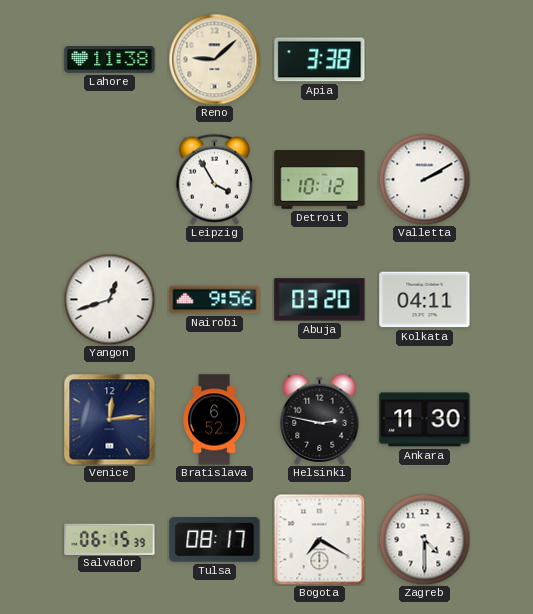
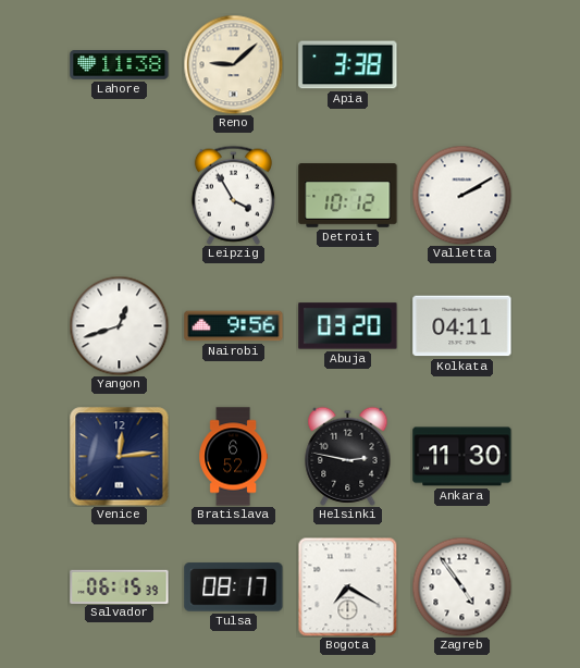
Zagreb: 4:30 -> 4:54 (461, 586)
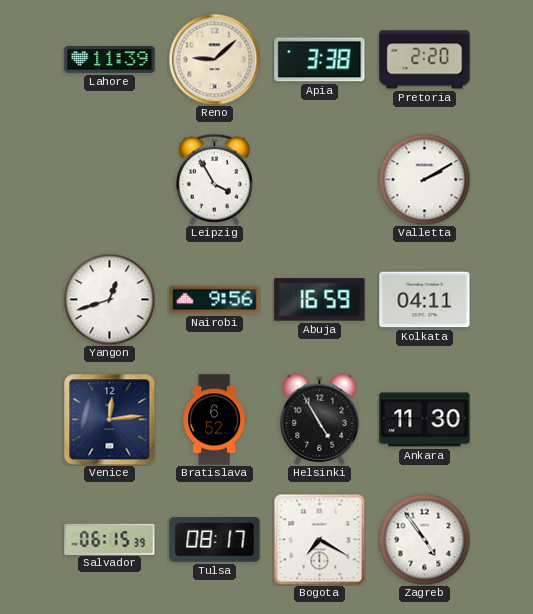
Lahore: 11:38 -> 11:39 (110, 60)
Pretoria: none -> 2:20 (425, 60)
Detroit: 10:12 -> none (348, 196)
Abuja: 03:20 -> 16:59 (320, 300)
Helsinki: 2:47 -> 4:55 (320, 419)
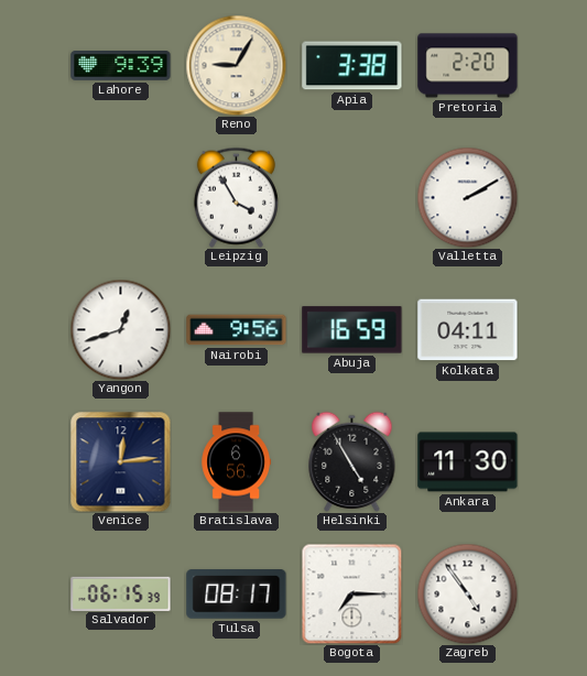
Lahore: 11:39 -> 9:39 (121, 66)
Reno: 9:08 -> 9:05 (236, 65)
Bratislava: 6:52 -> 6:56 (236, 462)
Bogota: 7:20 -> 7:15 (351, 593)
